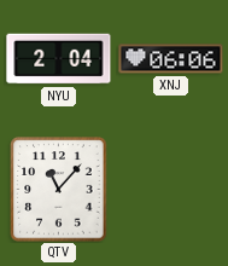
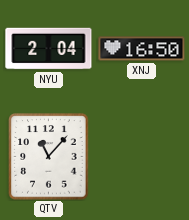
XNJ: 06:06 -> 16:50 (142, 49)
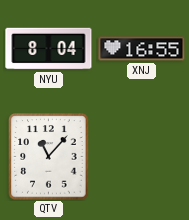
NYU: 2:04 -> 8:04 (49, 49)
XNJ: 16:50 -> 16:55 (142, 49)
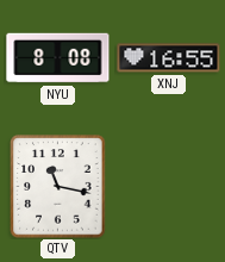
NYU: 8:04 -> 8:08 (58, 58)
QTV: 11:07 -> 11:17 (58, 187)
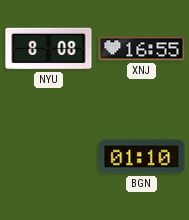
QTV: 11:17 -> none (58, 187)
BGN: none -> 01:10 (142, 157)
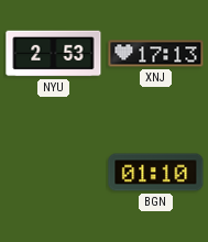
NYU: 8:08 -> 2:53 (54, 54)
XNJ: 16:55 -> 17:13 (156, 54)
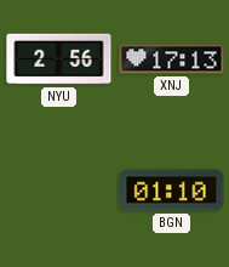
NYU: 2:53 -> 2:56 (59, 59)
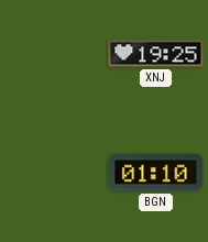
NYU: 2:56 -> none (59, 59)
XNJ: 17:13 -> 19:25 (156, 54)
